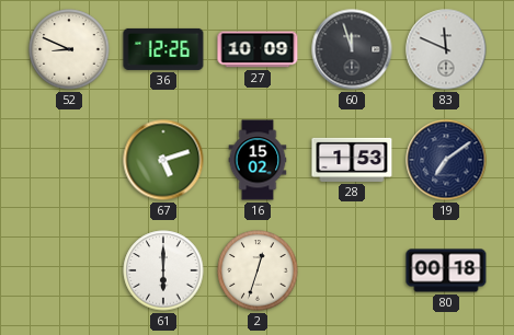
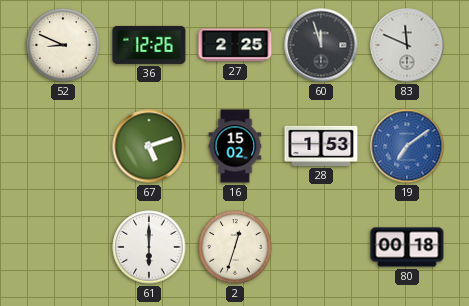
27: 10:09 -> 2:25 (235, 45)
19 dial: navy -> blue (407, 146)
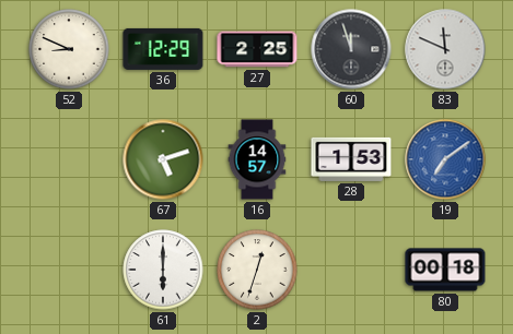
36: 12:26 -> 12:29 (163, 49)
16: 15:02 -> 14:57 (257, 159)
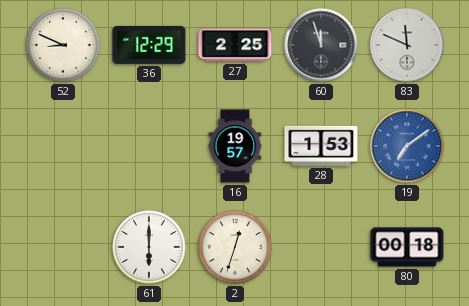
67: 5:12 -> none (163, 159)
16: 14:57 -> 19:57 (235, 146)
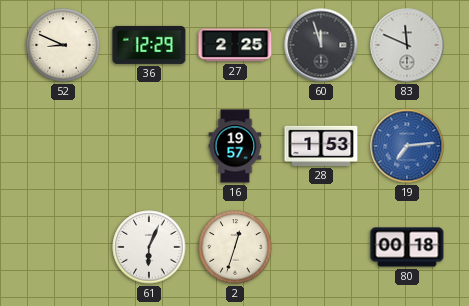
19: 7:09 -> 7:14 (407, 146)
61: 6:00 -> 6:04 (149, 247)
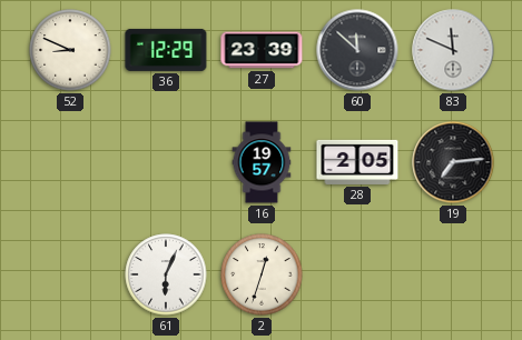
27: 2:25 -> 23:39 (262, 50)
60: 11:57 -> 11:52 (357, 50)
28: 1:53 -> 2:05 (357, 162)
19 dial: blue -> black (453, 162)
80: 00:18 -> none (407, 247)
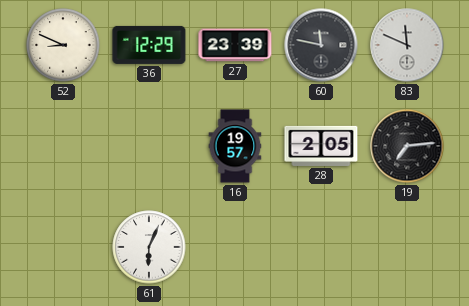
60: 11:52 -> 11:47 (321, 45)
2: 12:33 -> none (262, 274)
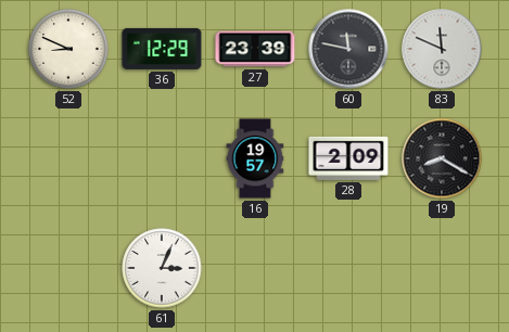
28: 2:05 -> 2:09 (348, 158)
19: 7:14 -> 8:20 (442, 158)
61: 6:04 -> 3:04 (162, 268)
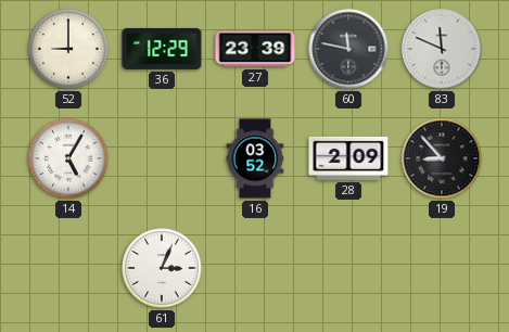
52: 8:49 -> 9:00 (68, 49)
14: none -> 5:05 (68, 158)
16: 19:57 -> 03:52 (255, 158)
19: 8:20 -> 8:53 (442, 158)
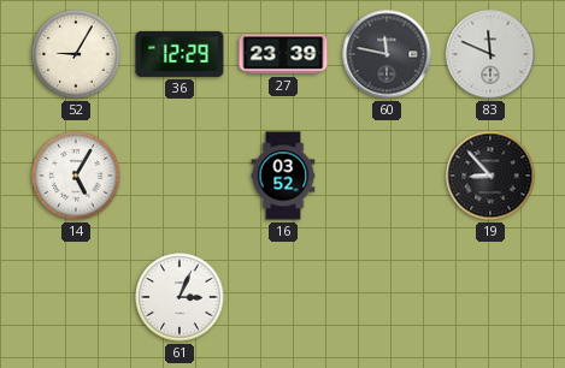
52: 9:00 -> 9:05 (76, 54)
28: 2:09 -> none (348, 158)
